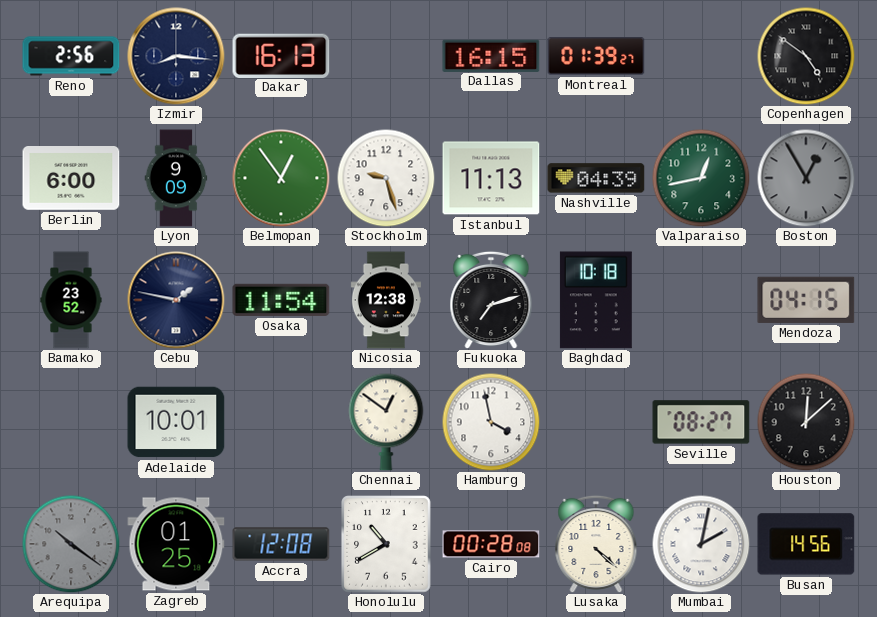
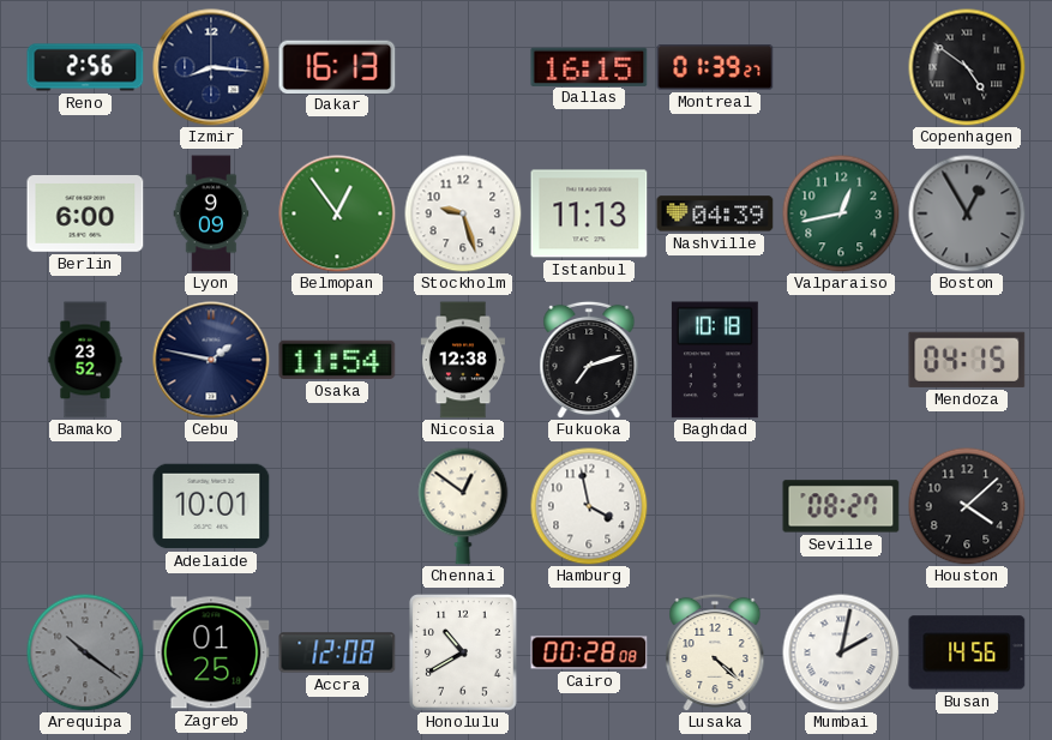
Houston: 12:08 -> 4:08 (967, 506)
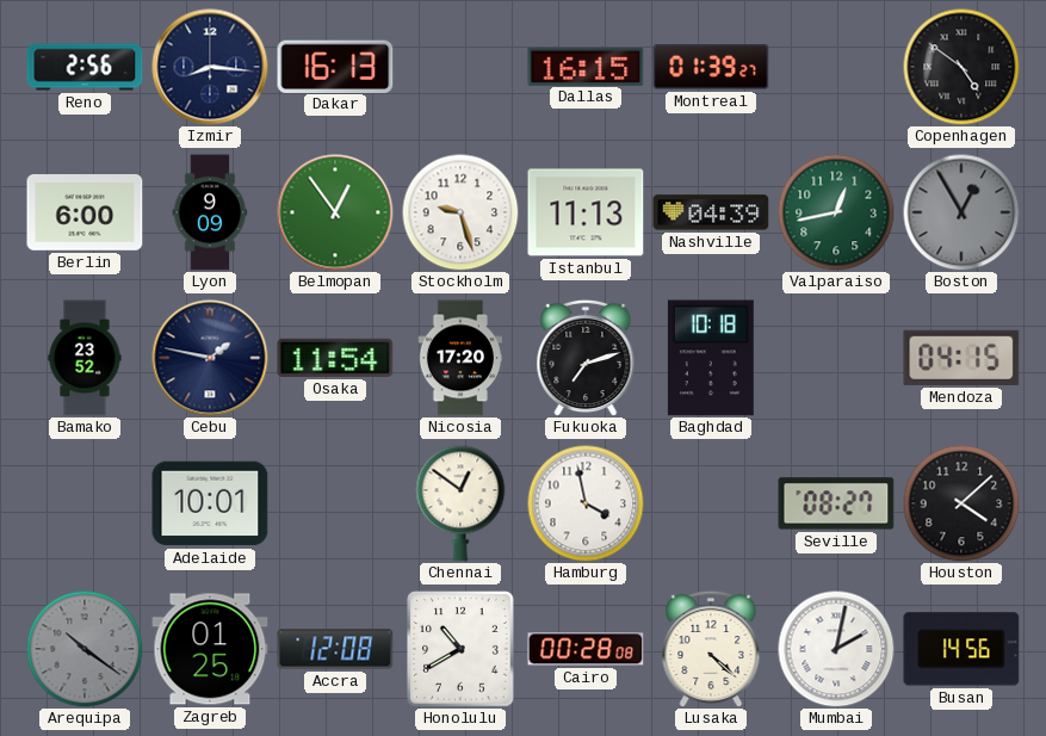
Nicosia: 12:38 -> 17:20 (459, 358)
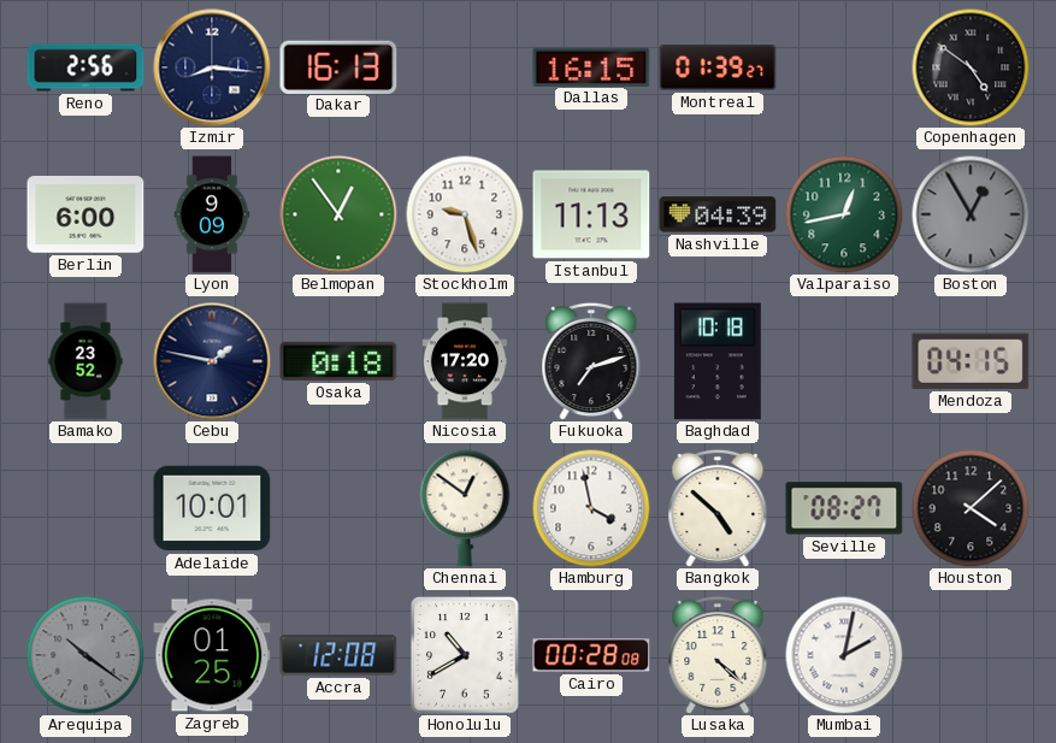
Osaka: 11:54 -> 0:18 (338, 361)
Bangkok: none -> 4:52 (718, 508)
Busan: 14:56 -> none (961, 649)
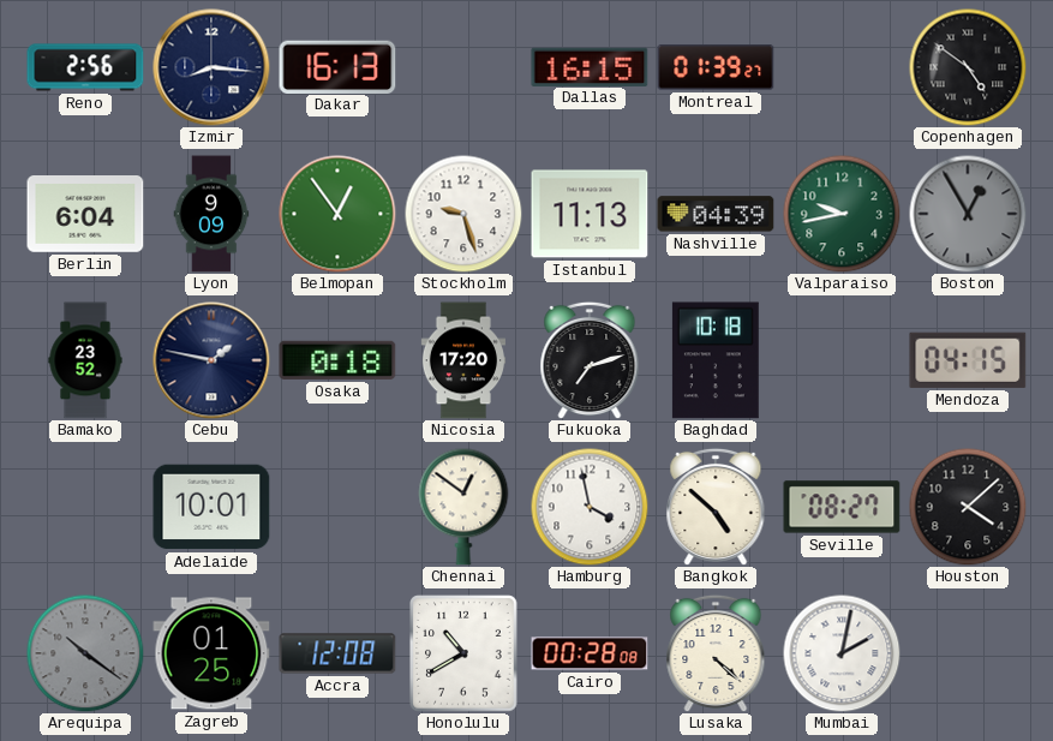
Berlin: 6:00 -> 6:04 (85, 215)
Valparaiso: 12:43 -> 9:43 (842, 214)
